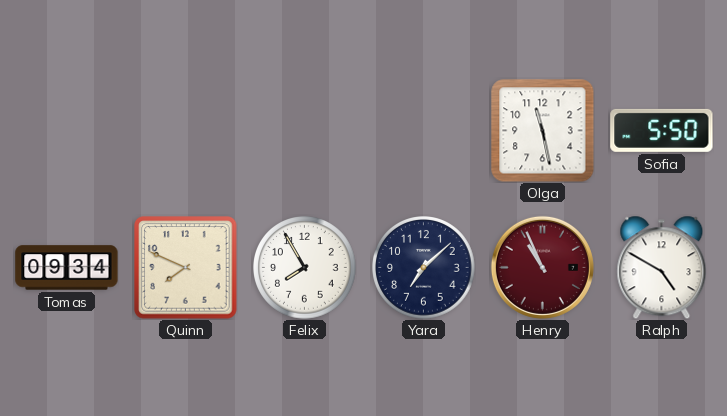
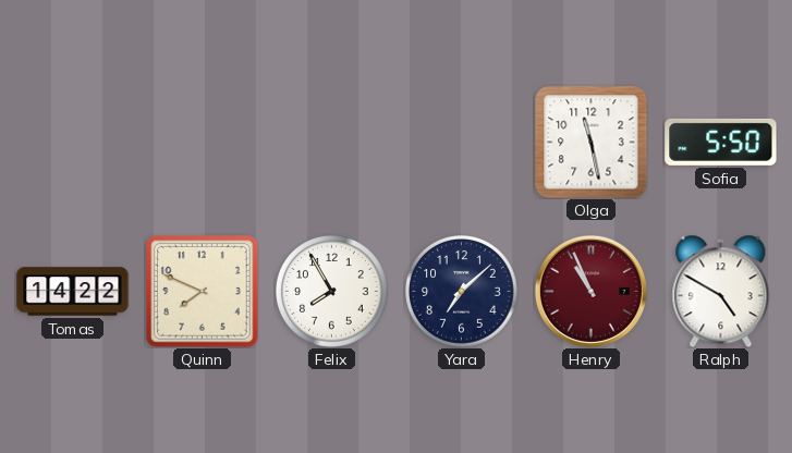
Tomas: 09:34 -> 14:22 (73, 292)
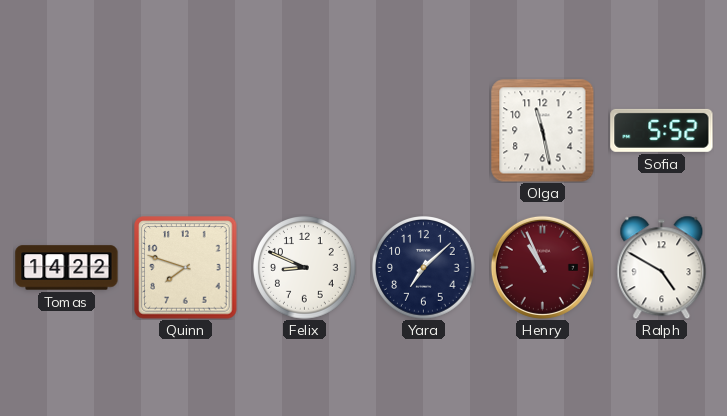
Sofia: 5:50 -> 5:52 (662, 130)
Quinn: 7:49 -> 7:48 (186, 268)
Felix: 7:55 -> 8:49 (305, 268)
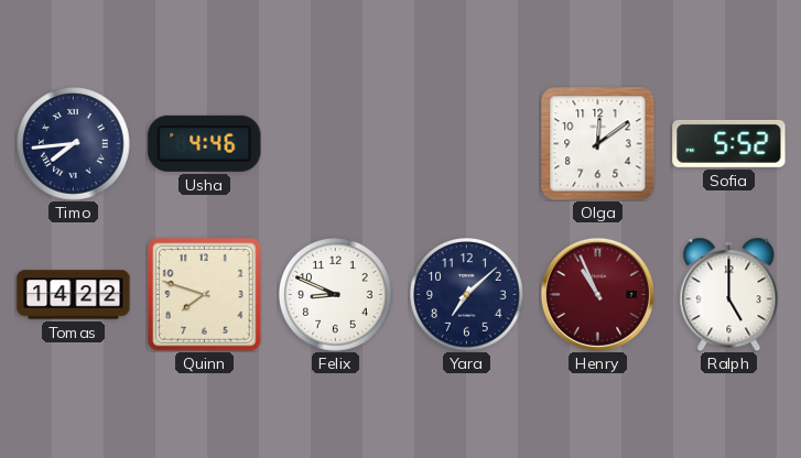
Timo: none -> 7:44 (74, 144)
Usha: none -> 4:46 (205, 143)
Olga: 11:28 -> 12:09 (597, 143)
Ralph: 4:50 -> 5:00 (729, 294)
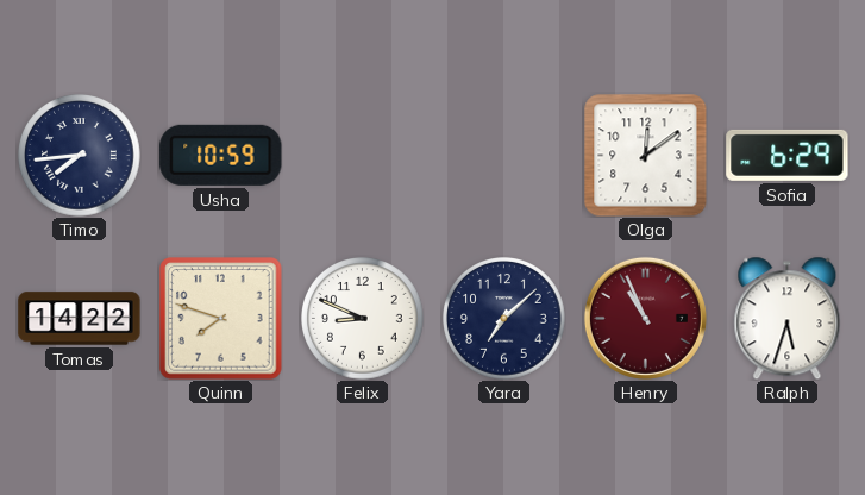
Usha: 4:46 -> 10:59 (221, 155)
Sofia: 5:52 -> 6:29 (788, 155)
Ralph: 5:00 -> 5:33 (788, 318)
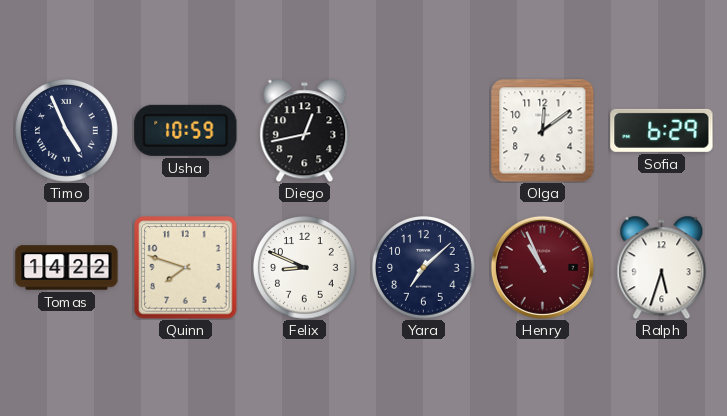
Timo: 7:44 -> 4:56 (67, 131)
Diego: none -> 12:43 (305, 130)
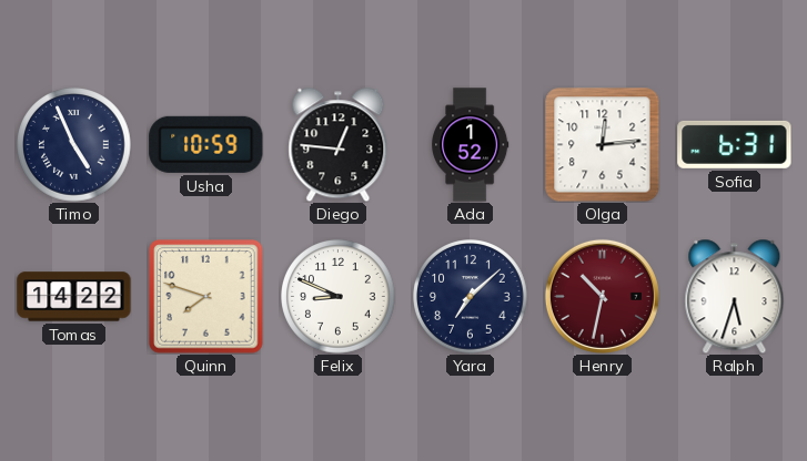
Diego: 12:43 -> 12:46 (339, 144)
Ada: none -> 1:52 (471, 145)
Olga: 12:09 -> 12:14 (602, 144)
Sofia: 6:29 -> 6:31 (735, 144)
Henry: 10:56 -> 10:32 (602, 296)
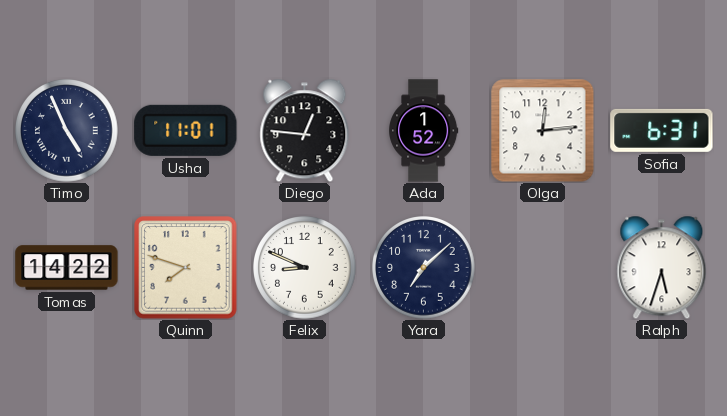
Usha: 10:59 -> 11:01 (186, 130)
Henry: 10:32 -> none (602, 296)
